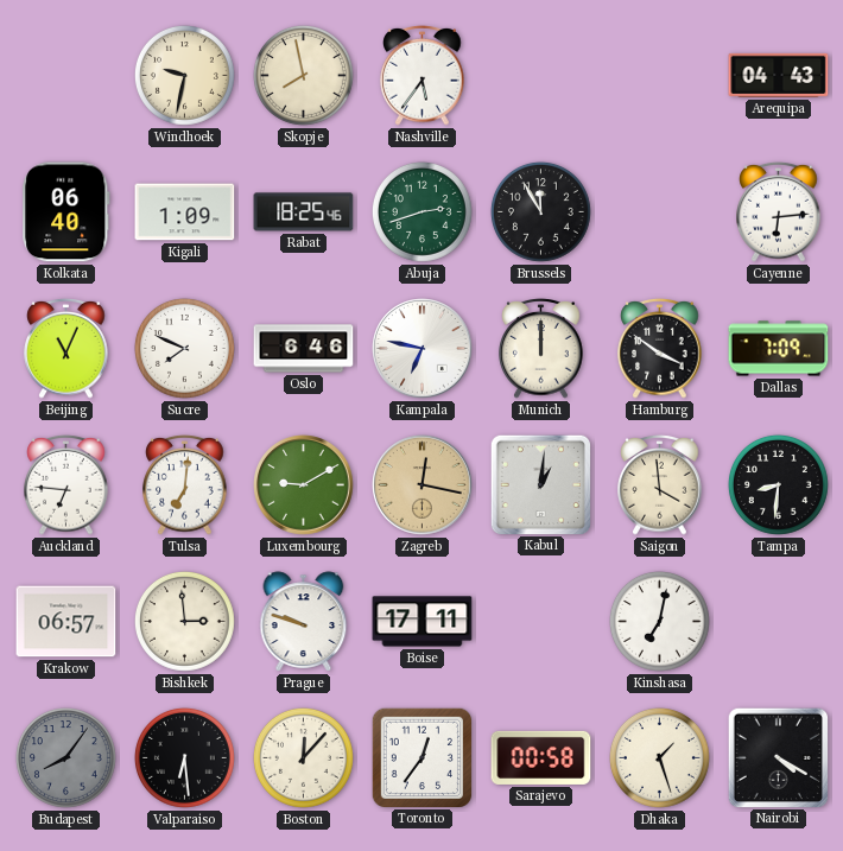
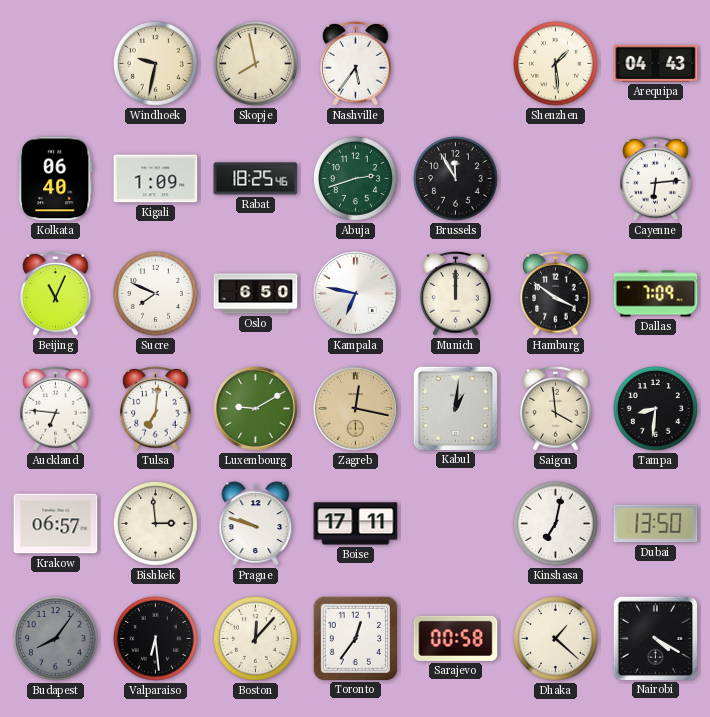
Shenzhen: none -> 1:29 (555, 63)
Oslo: 6:46 -> 6:50 (256, 294)
Dubai: none -> 13:50 (656, 524)
Dhaka: 1:27 -> 1:22 (555, 638)
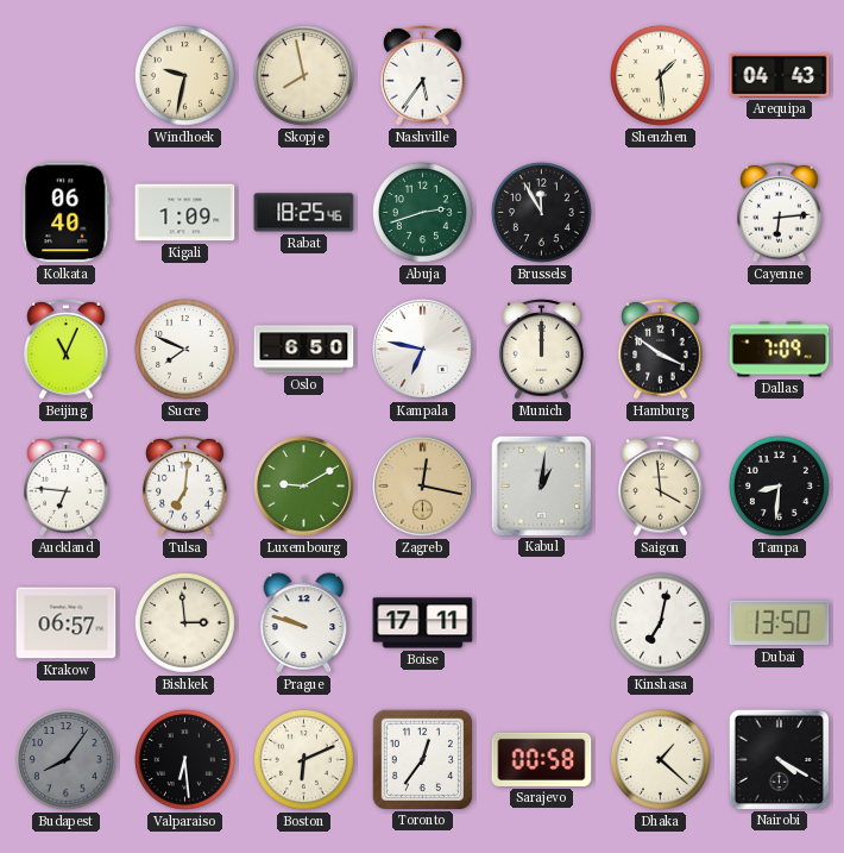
Boston: 12:07 -> 6:11 (303, 759)
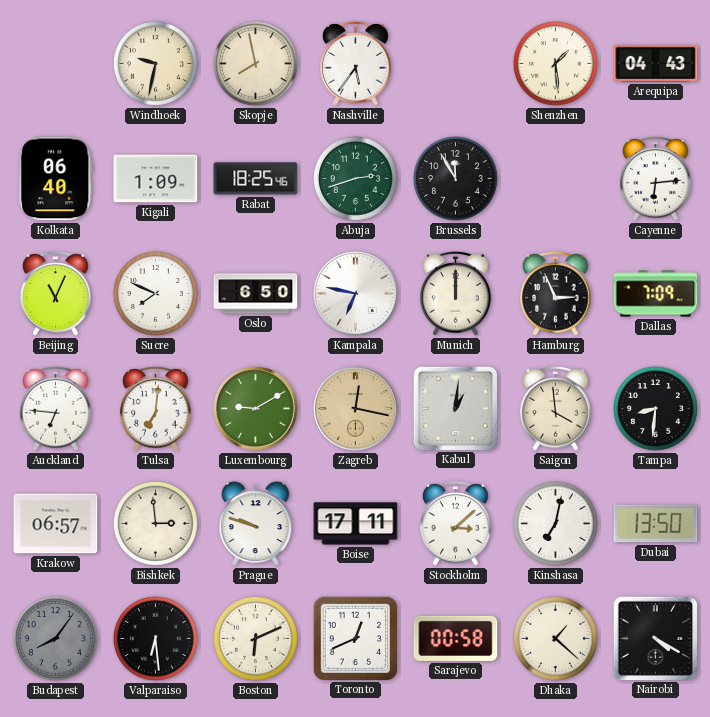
Hamburg: 3:51 -> 2:56 (556, 294)
Stockholm: none -> 3:08 (456, 524)
Toronto: 12:36 -> 12:41 (355, 638)
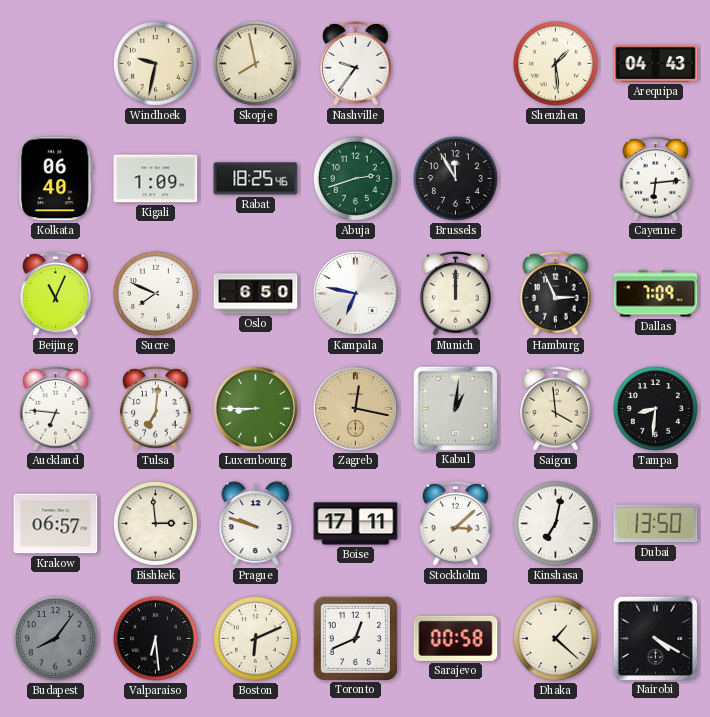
Nashville: 5:36 -> 9:36 (356, 64)
Luxembourg: 9:10 -> 8:45 (256, 409)
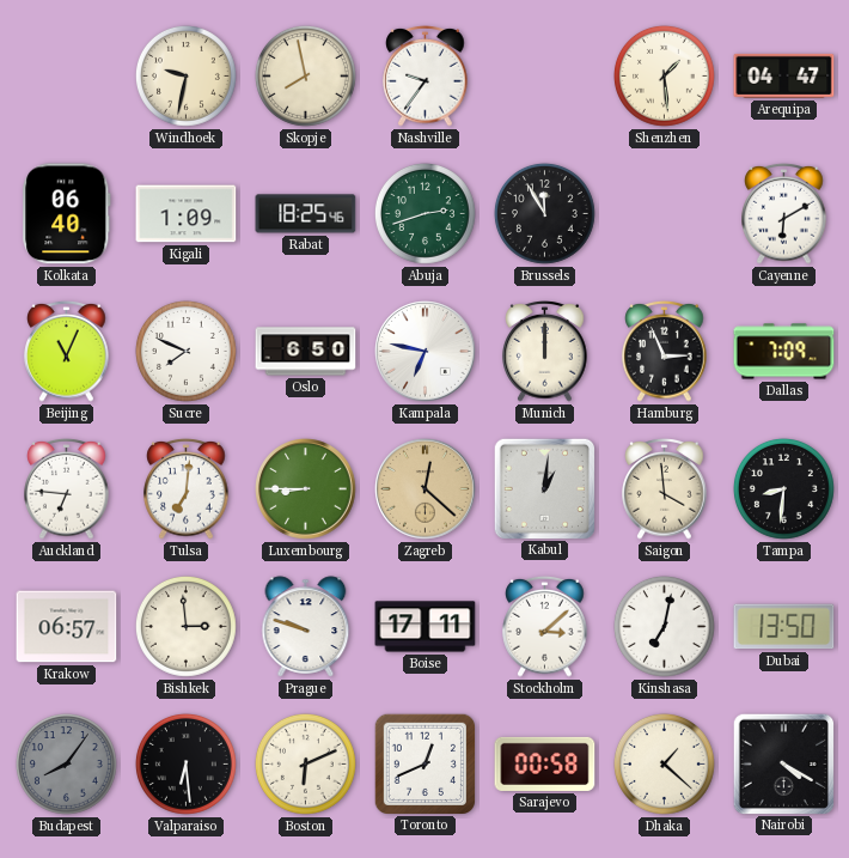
Arequipa: 04:43 -> 04:47 (784, 75)
Cayenne: 6:14 -> 6:10 (784, 214)
Zagreb: 12:17 -> 12:22 (426, 489)
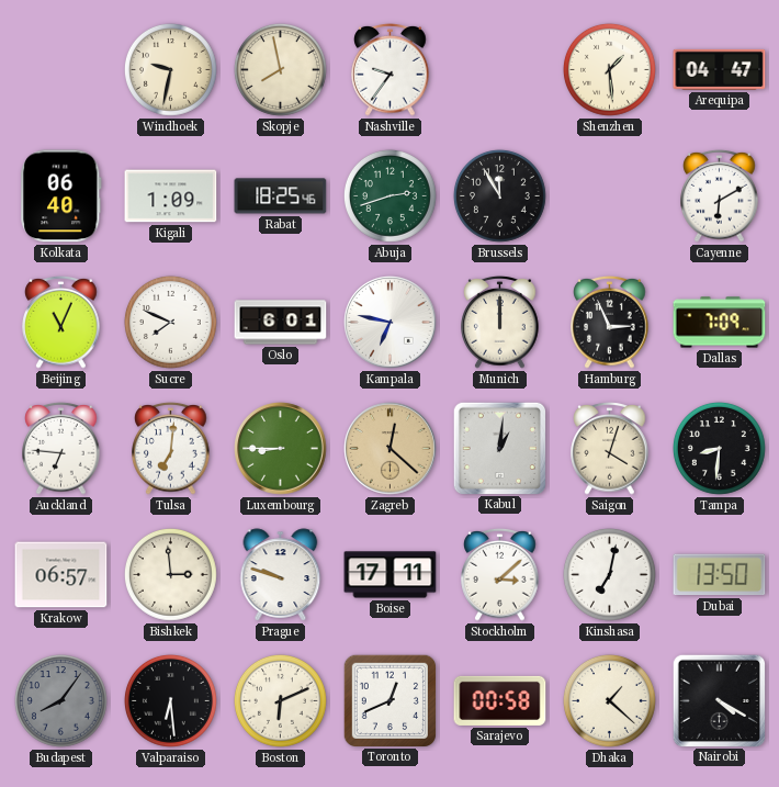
Oslo: 6:50 -> 6:01 (281, 323)
Saigon: 3:59 -> 4:03 (610, 449)
